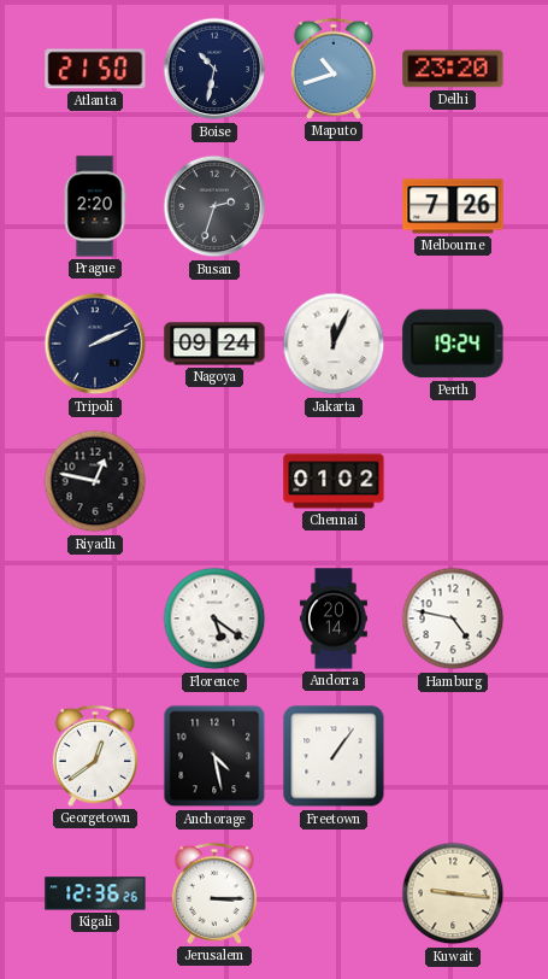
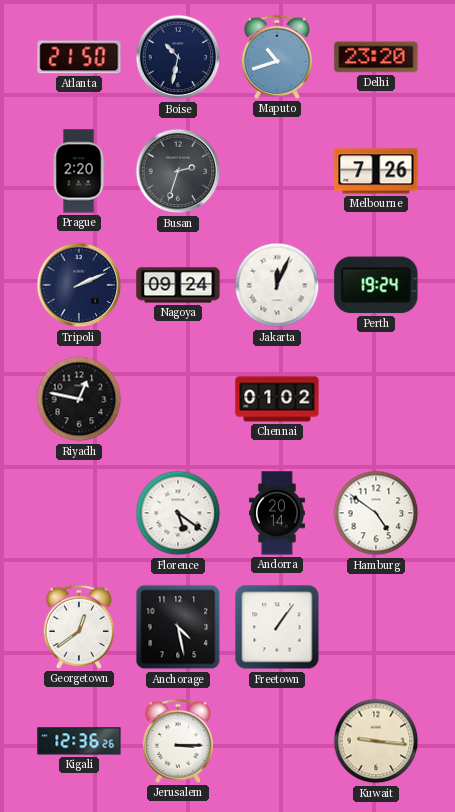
Hamburg: 4:47 -> 4:51 (376, 513)
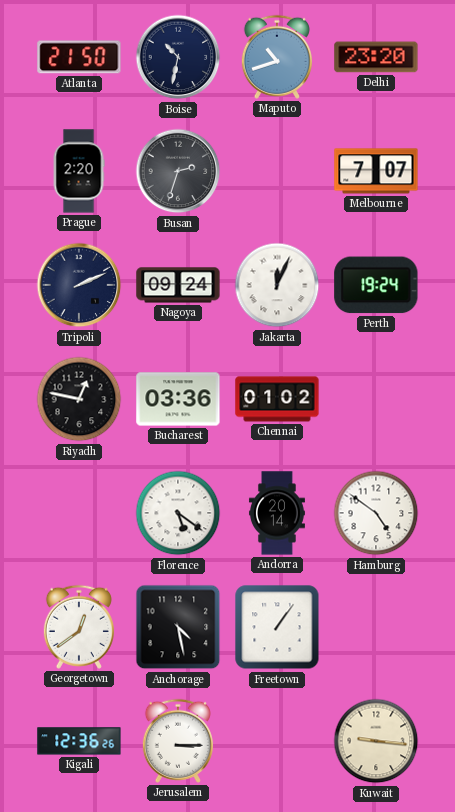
Melbourne: 7:26 -> 7:07 (376, 171)
Bucharest: none -> 03:36 (178, 399)
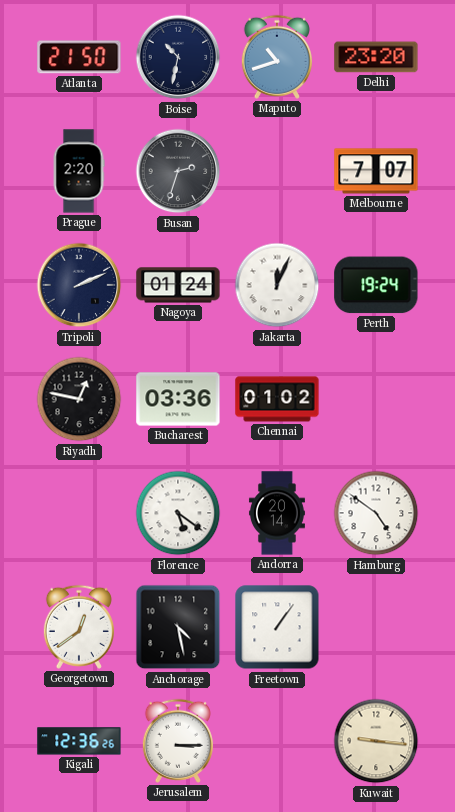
Nagoya: 09:24 -> 01:24 (178, 285)
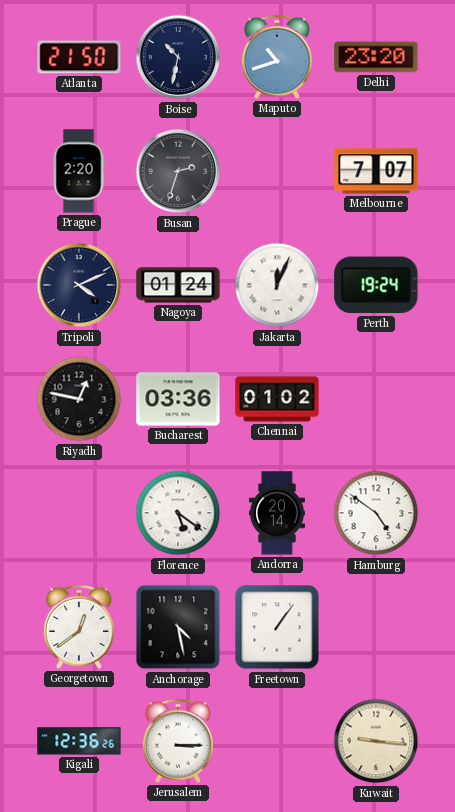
Tripoli: 2:11 -> 4:11 (79, 285)
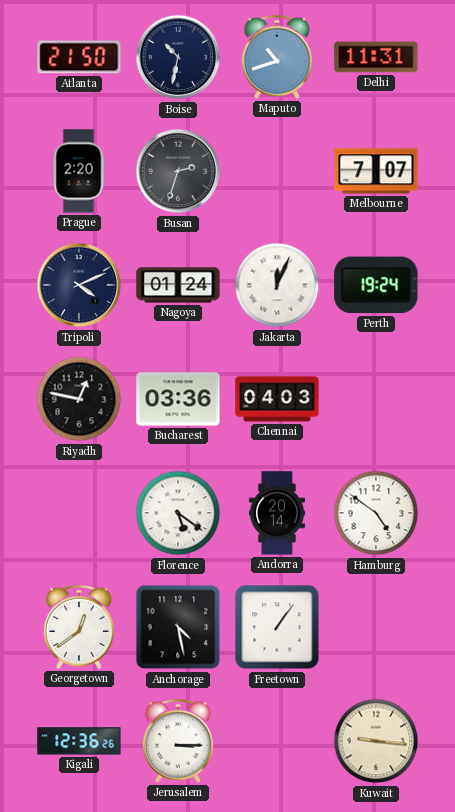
Delhi: 23:20 -> 11:31 (376, 57)
Chennai: 01:02 -> 04:03 (277, 399)
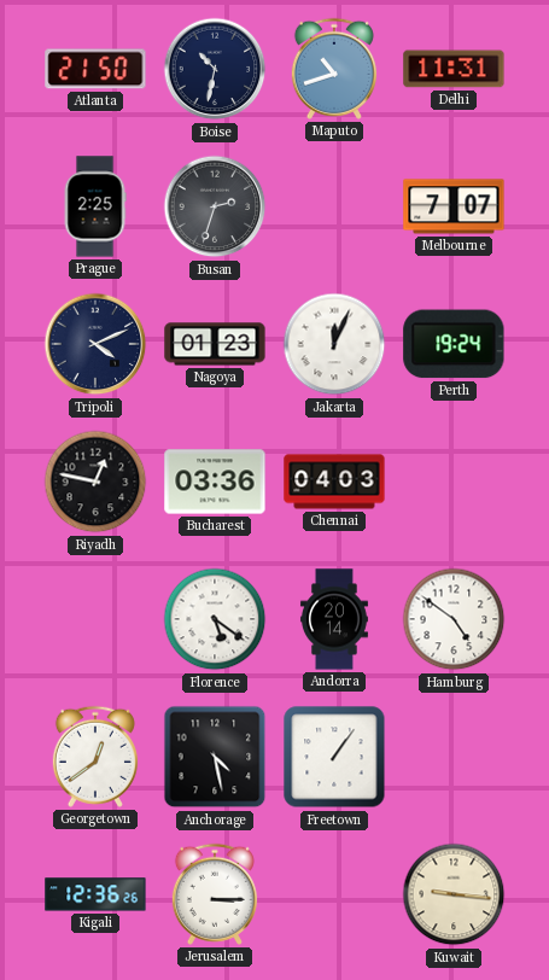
Prague: 2:20 -> 2:25 (95, 206)
Nagoya: 01:24 -> 01:23 (215, 344)
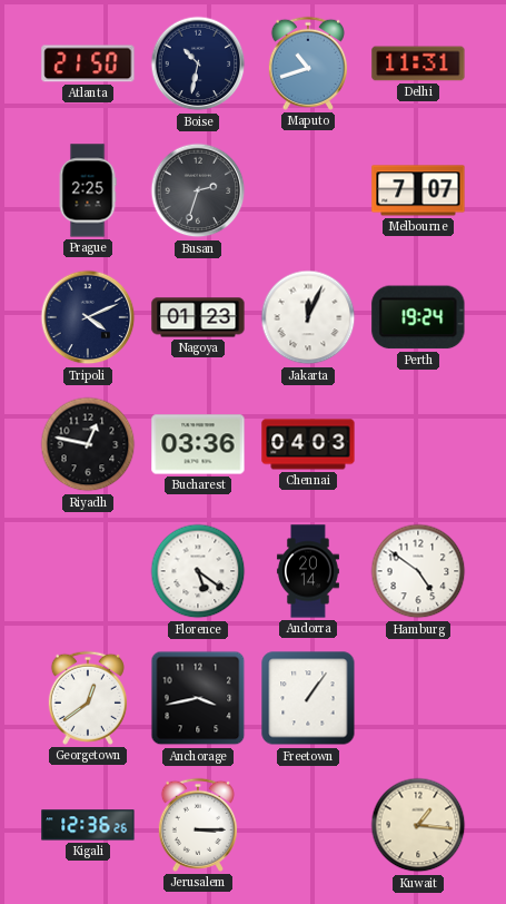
Anchorage: 4:28 -> 3:43 (198, 698)
Kuwait: 9:16 -> 1:16 (418, 825)
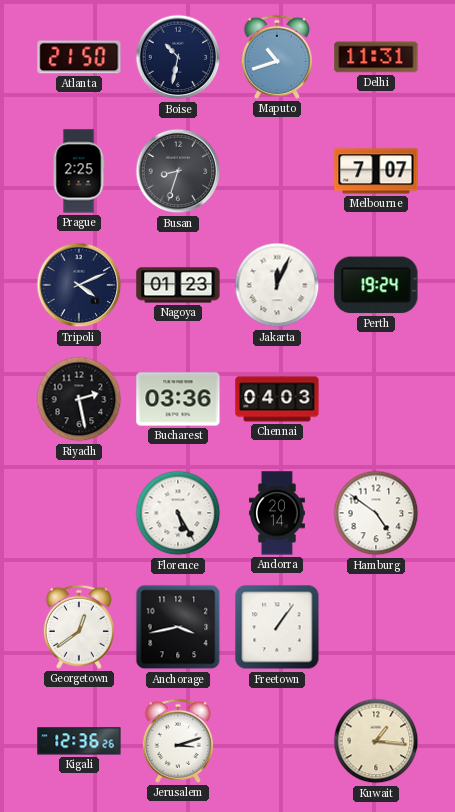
Busan: 2:33 -> 8:33 (178, 171)
Riyadh: 12:47 -> 2:28 (79, 399)
Florence: 5:21 -> 5:25 (178, 513)
Jerusalem: 3:15 -> 3:12 (178, 741)
